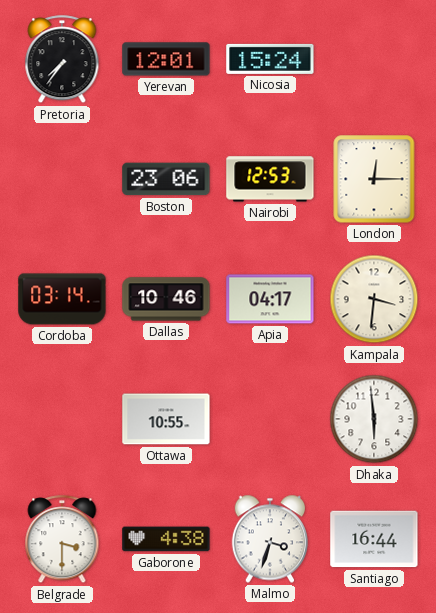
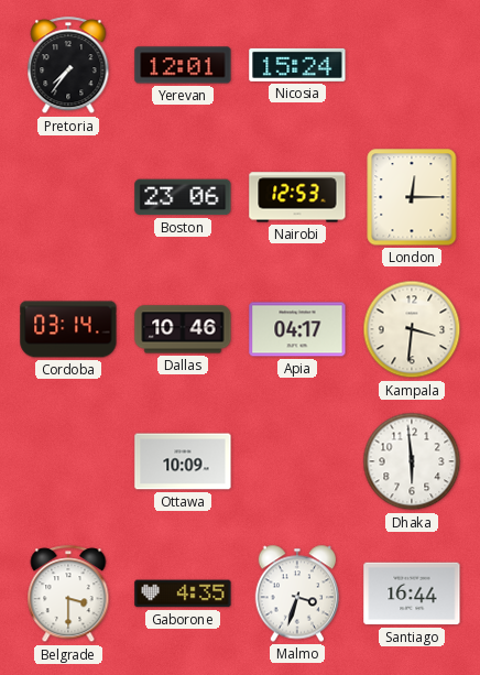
Ottawa: 10:55 -> 10:09 (183, 461)
Gaborone: 4:38 -> 4:35 (183, 594)
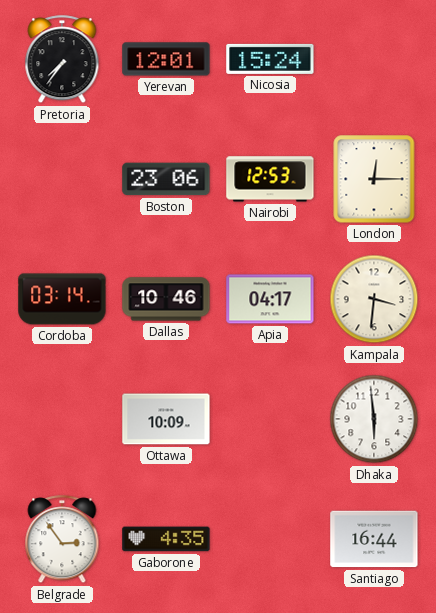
Belgrade: 3:30 -> 2:54 (62, 540)
Malmo: 3:33 -> none (297, 594)
